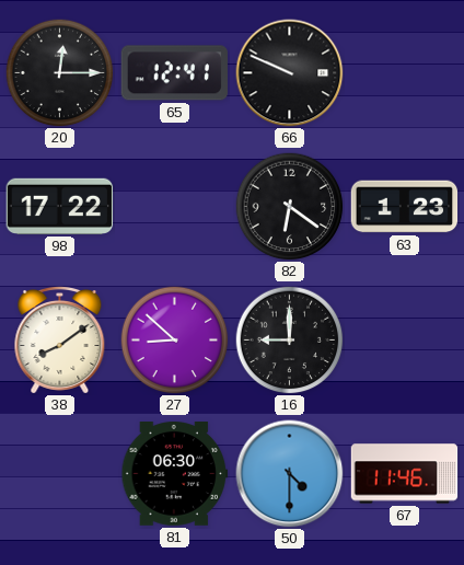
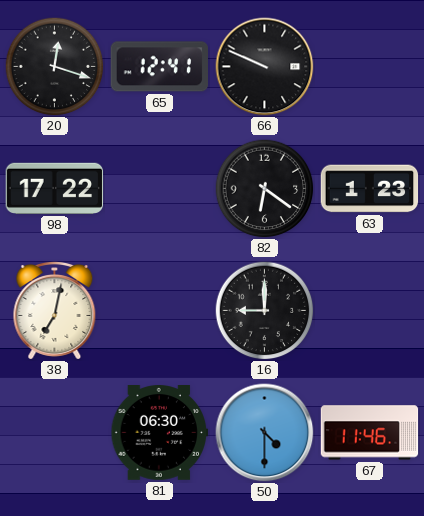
20: 12:15 -> 12:18 (55, 67)
38: 8:09 -> 7:02 (55, 311)
27: 8:52 -> none (175, 341)
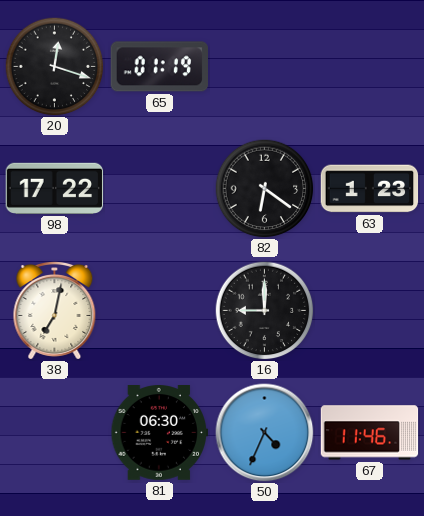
65: 12:41 -> 01:19 (159, 67)
66: 9:49 -> none (265, 67)
50: 4:30 -> 4:34 (265, 433)
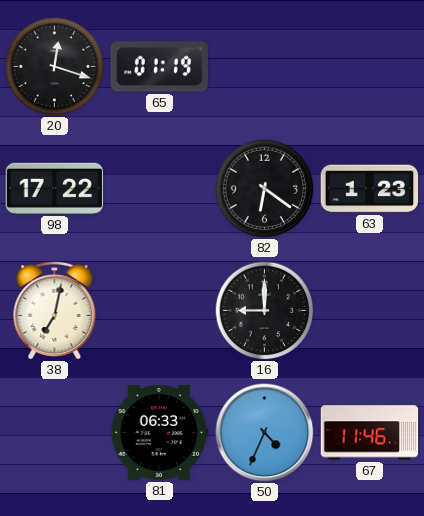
81: 06:30 -> 06:33 (160, 433)
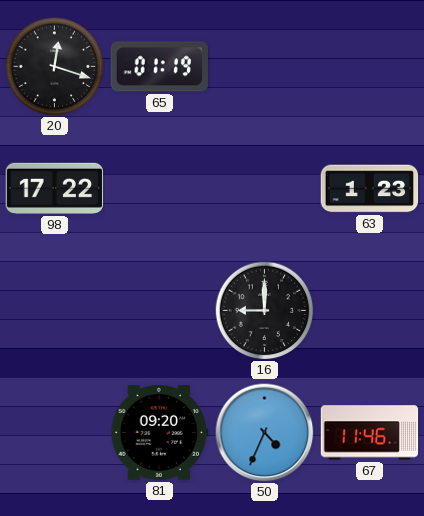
82: 6:21 -> none (265, 189)
38: 7:02 -> none (55, 311)
81: 06:33 -> 09:20 (160, 433)
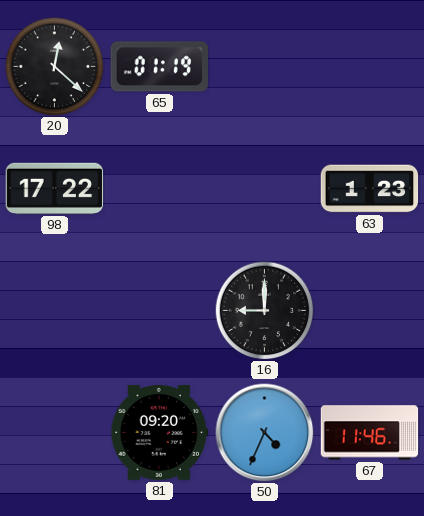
20: 12:18 -> 12:22 (55, 67)
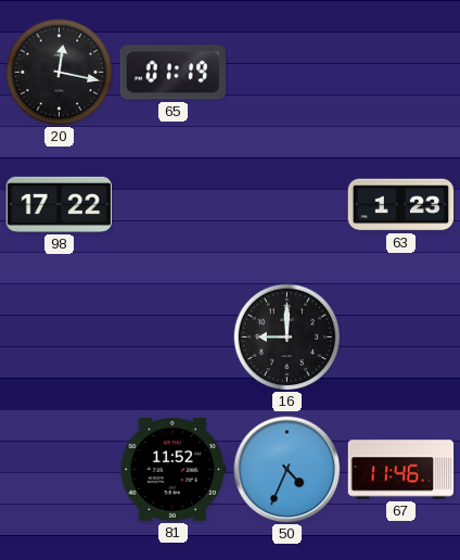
20: 12:22 -> 12:17 (60, 73)
81: 09:20 -> 11:52 (174, 470)
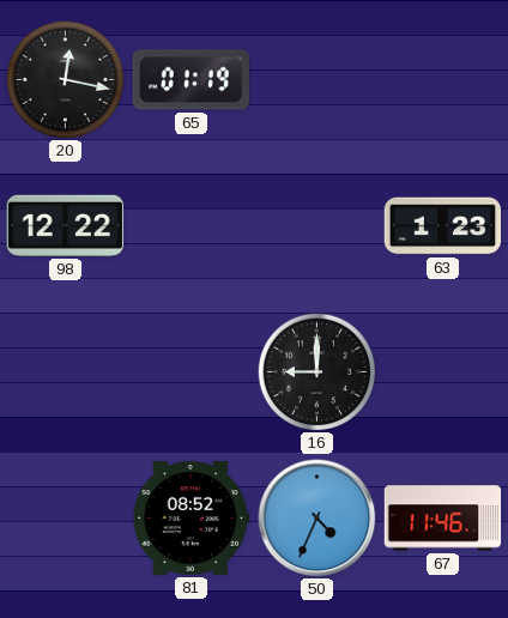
98: 17:22 -> 12:22 (66, 225)
81: 11:52 -> 08:52 (192, 519)
